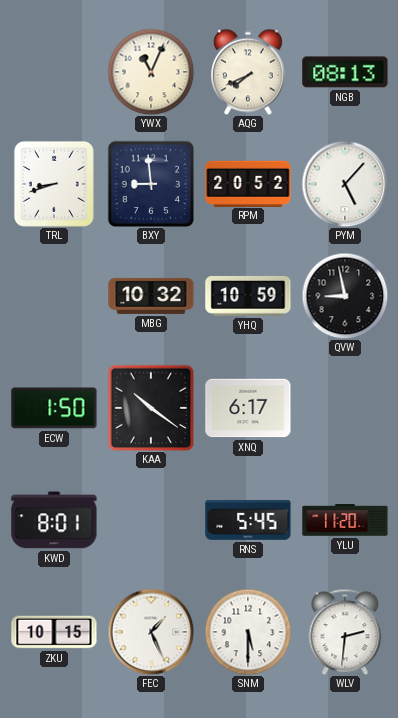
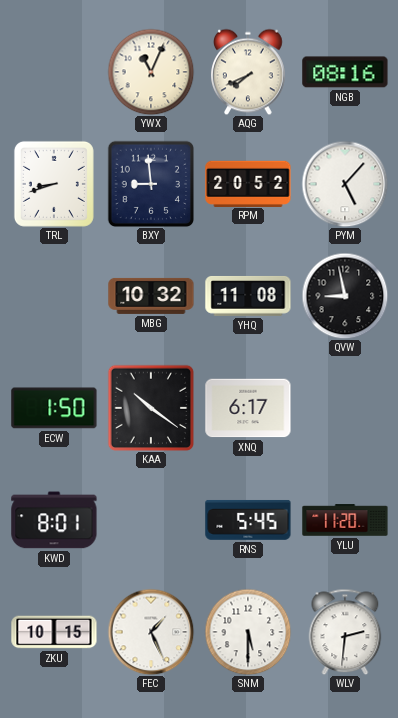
NGB: 08:13 -> 08:16 (345, 72)
YHQ: 10:59 -> 11:08 (248, 296)
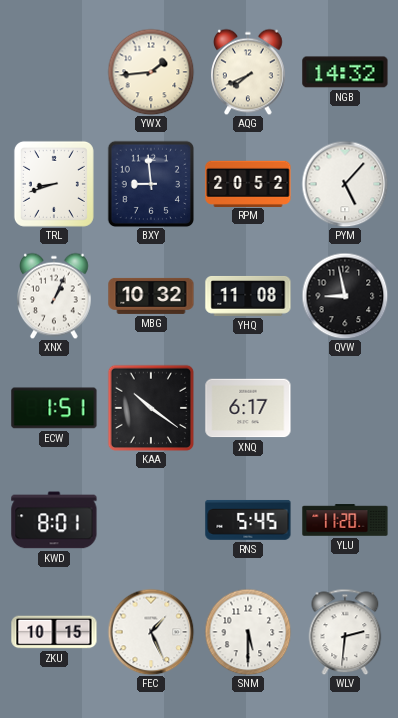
YWX: 11:04 -> 1:44 (151, 72)
NGB: 08:16 -> 14:32 (345, 72)
XNX: none -> 1:04 (55, 296)
ECW: 1:50 -> 1:51 (54, 408)
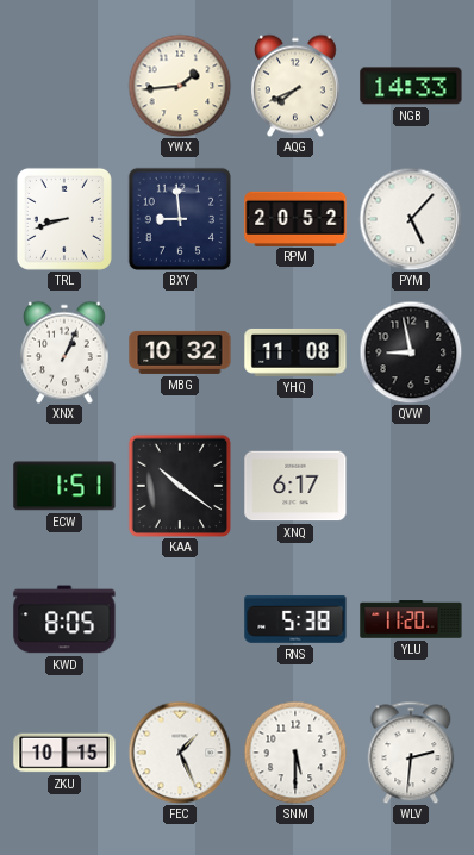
NGB: 14:32 -> 14:33 (411, 86)
KWD: 8:01 -> 8:05 (64, 619)
RNS: 5:45 -> 5:38 (295, 619)
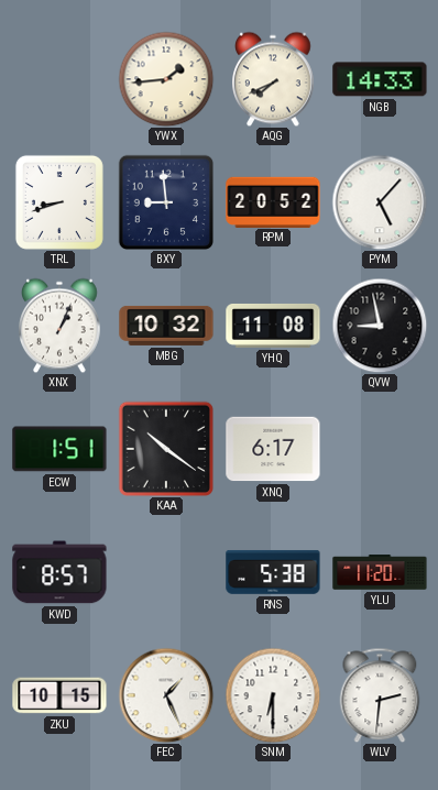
KWD: 8:05 -> 8:57 (59, 572)
SNM: 5:30 -> 6:30 (273, 695)
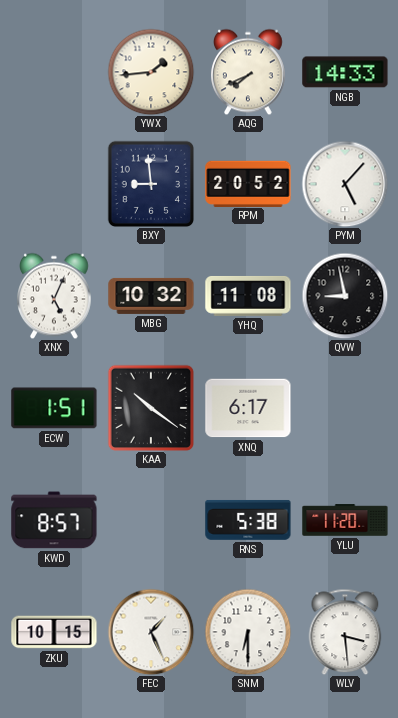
TRL: 8:42 -> none (59, 202)
XNX: 1:04 -> 5:04 (55, 296)
WLV: 2:31 -> 3:29 (345, 632)
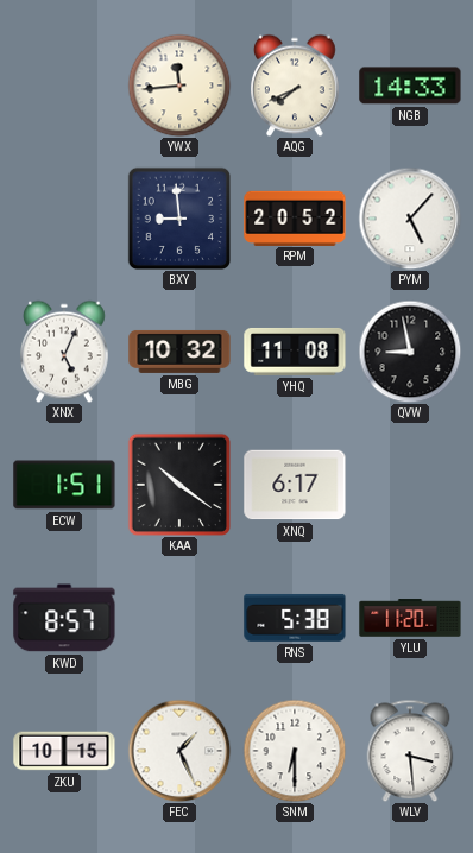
YWX: 1:44 -> 11:44 (179, 86)
